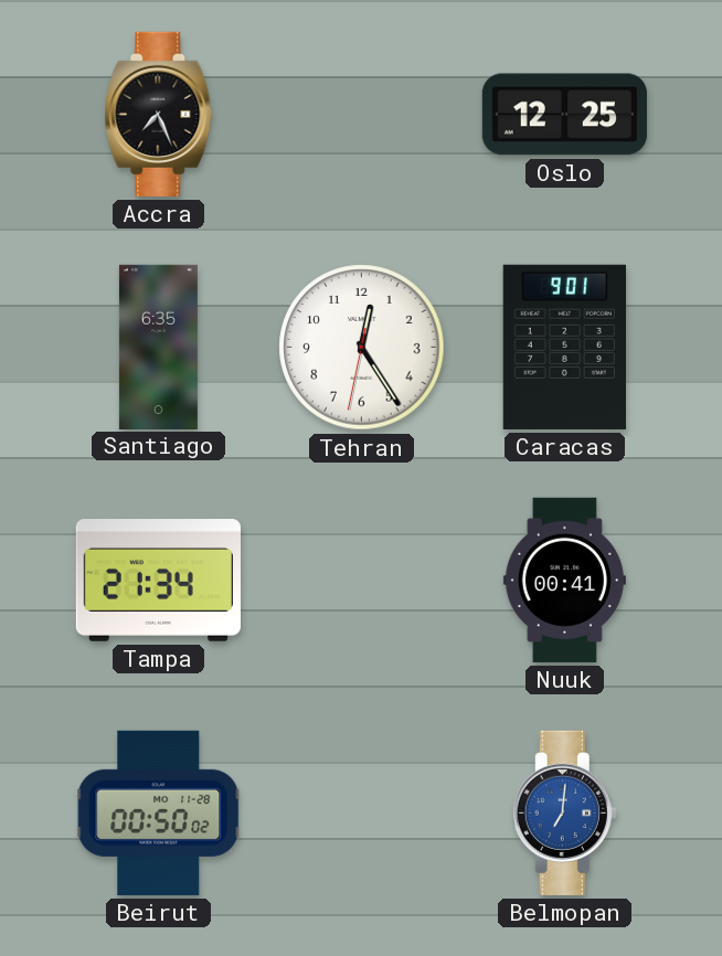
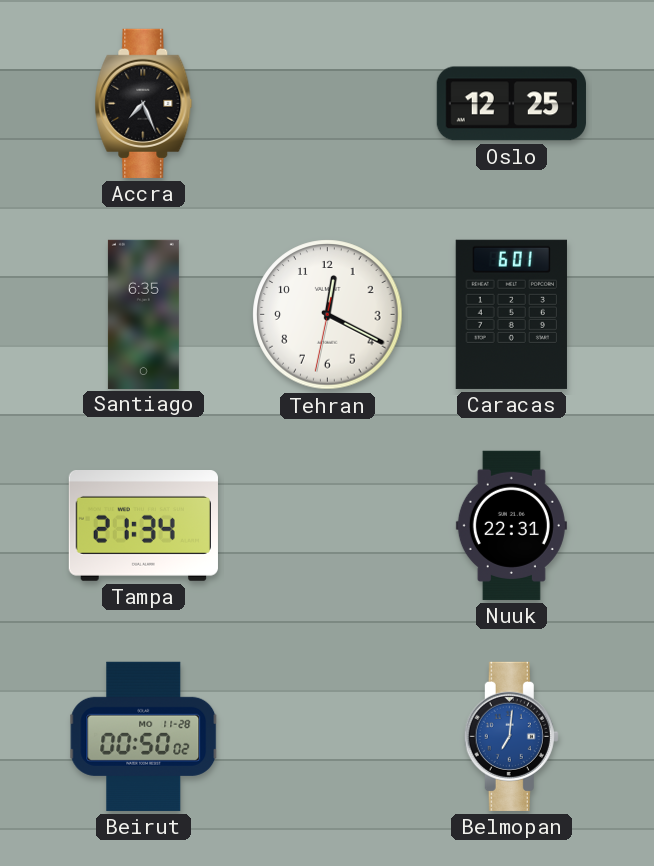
Tehran: 12:24 -> 12:19 (328, 315)
Caracas: 9:01 -> 6:01 (511, 314)
Nuuk: 00:41 -> 22:31 (511, 525)
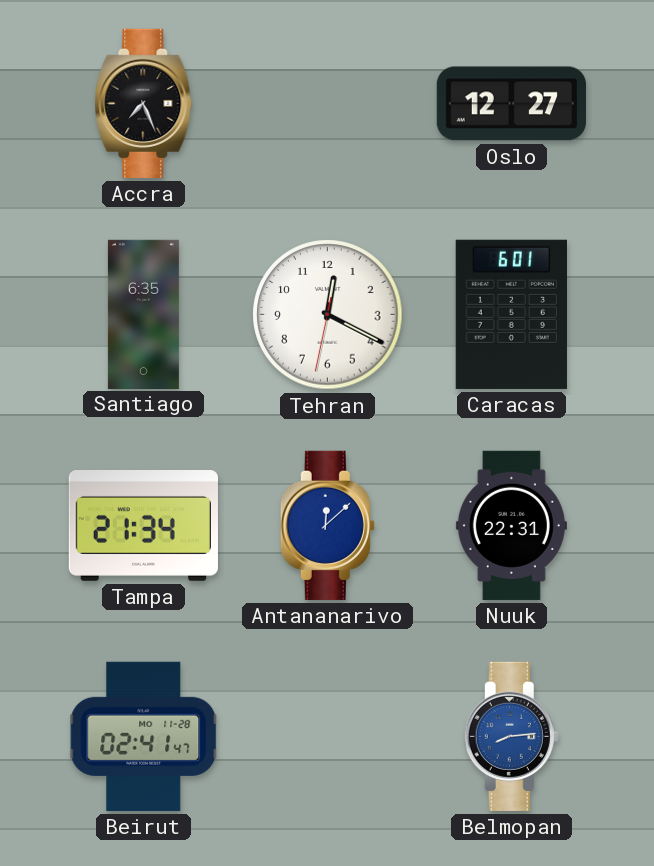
Oslo: 12:25 -> 12:27 (511, 104)
Antananarivo: none -> 12:08 (327, 525)
Beirut: 00:50 -> 02:41 (144, 736)
Belmopan: 7:01 -> 8:14 (511, 736)
